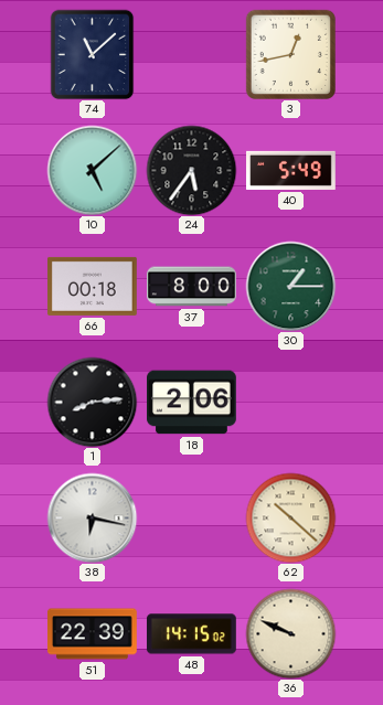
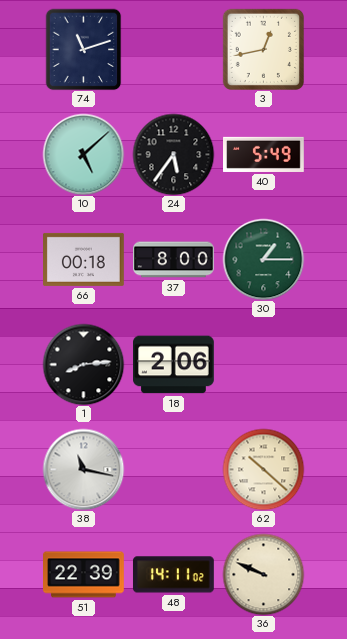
74: 11:08 -> 11:12 (84, 49)
38: 6:17 -> 11:17 (83, 469)
48: 14:15 -> 14:11 (173, 575)
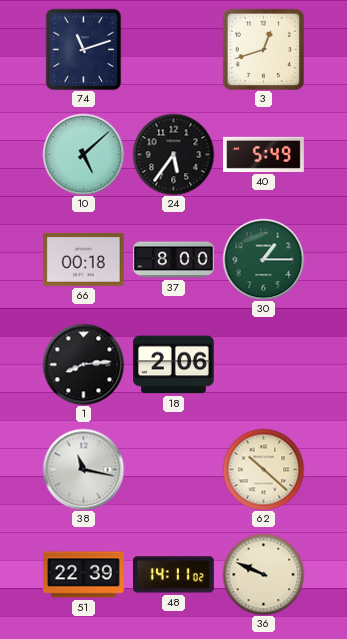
3: 12:43 -> 12:42 (263, 49)
